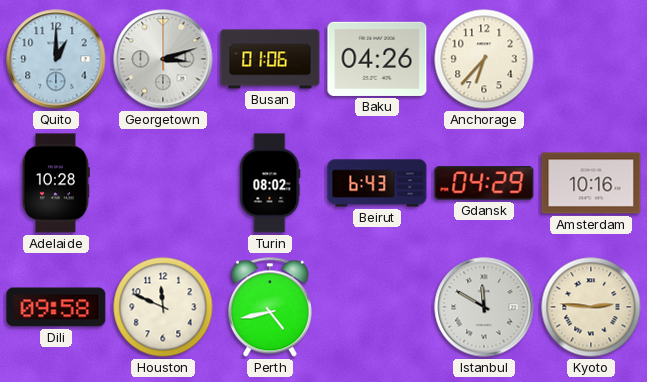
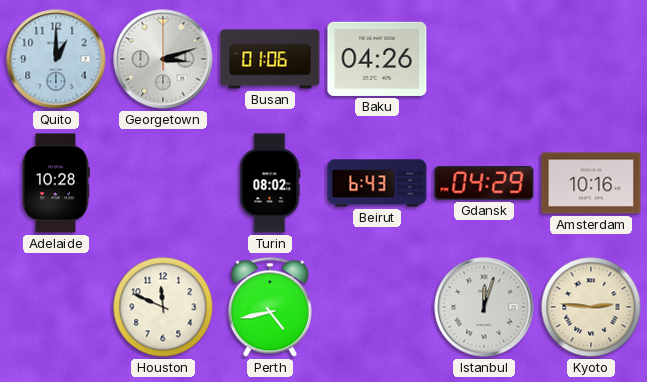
Anchorage: 6:37 -> none (484, 59)
Dili: 09:58 -> none (56, 307)
Istanbul: 11:50 -> 12:03 (484, 307)
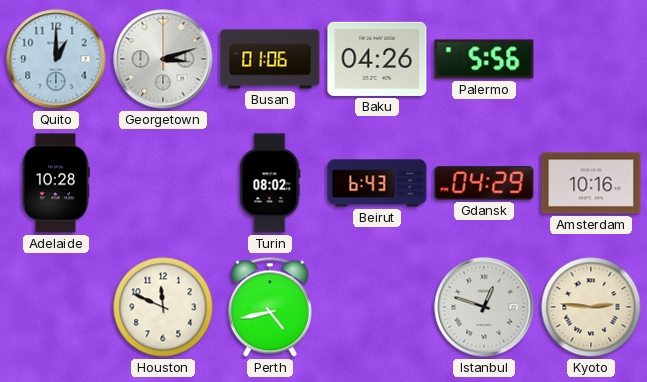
Palermo: none -> 5:56 (484, 59)
Istanbul: 12:03 -> 12:48 (484, 307)
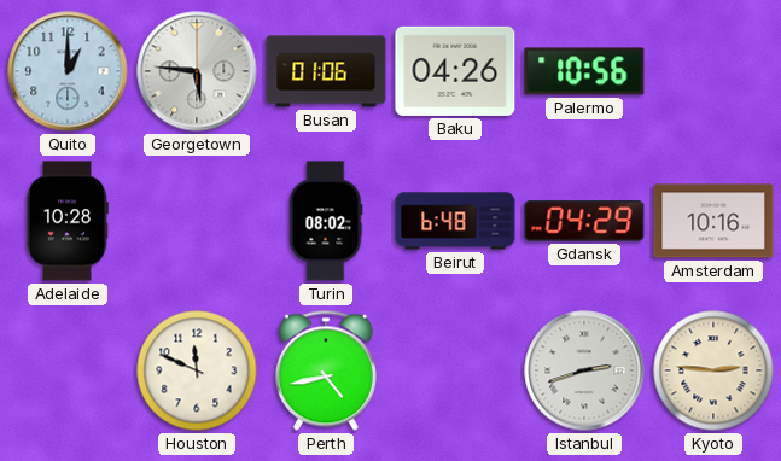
Georgetown: 3:12 -> 5:46 (197, 71)
Palermo: 5:56 -> 10:56 (584, 71)
Beirut: 6:43 -> 6:48 (455, 221)
Istanbul: 12:48 -> 2:42 (584, 370)
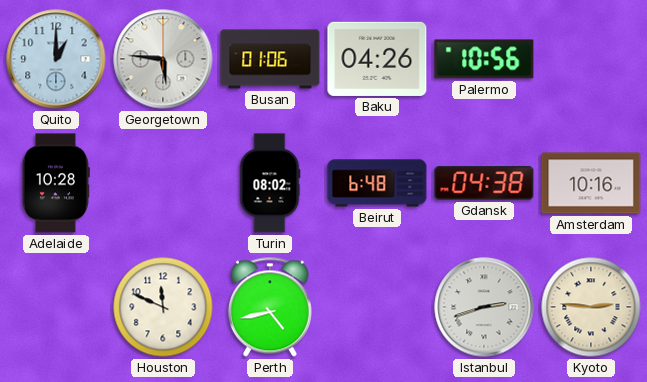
Gdansk: 04:29 -> 04:38 (484, 183)
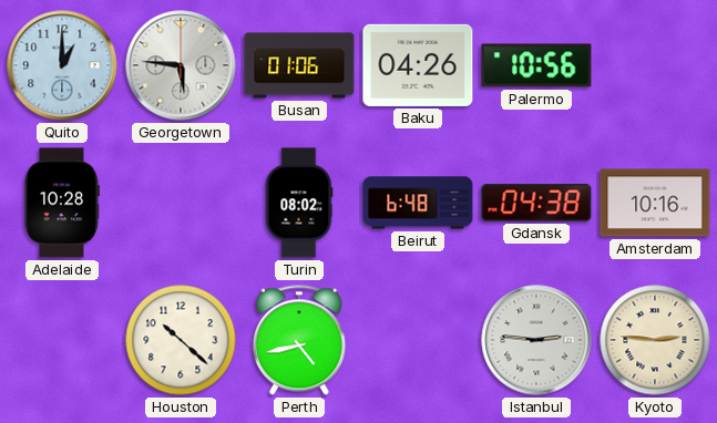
Houston: 11:49 -> 10:22 (181, 340)
Istanbul: 2:42 -> 2:46 (536, 340)
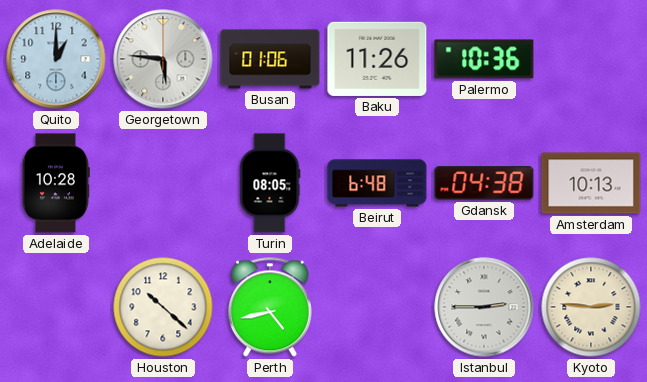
Baku: 04:26 -> 11:26 (377, 59)
Palermo: 10:56 -> 10:36 (484, 59)
Turin: 08:02 -> 08:05 (270, 183)
Amsterdam: 10:16 -> 10:13 (591, 183)
Istanbul: 2:46 -> 2:45 (484, 307)
